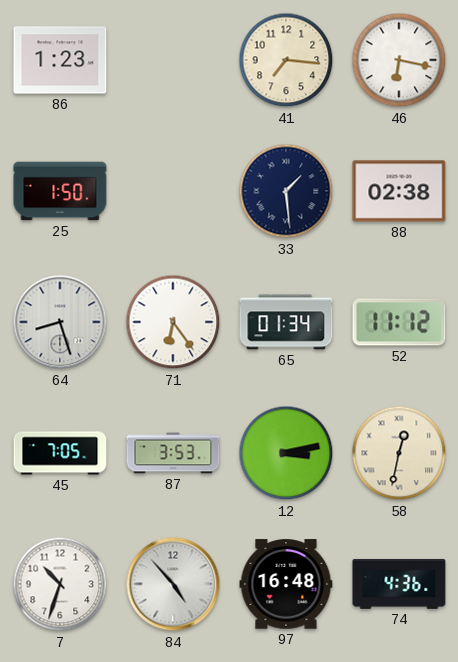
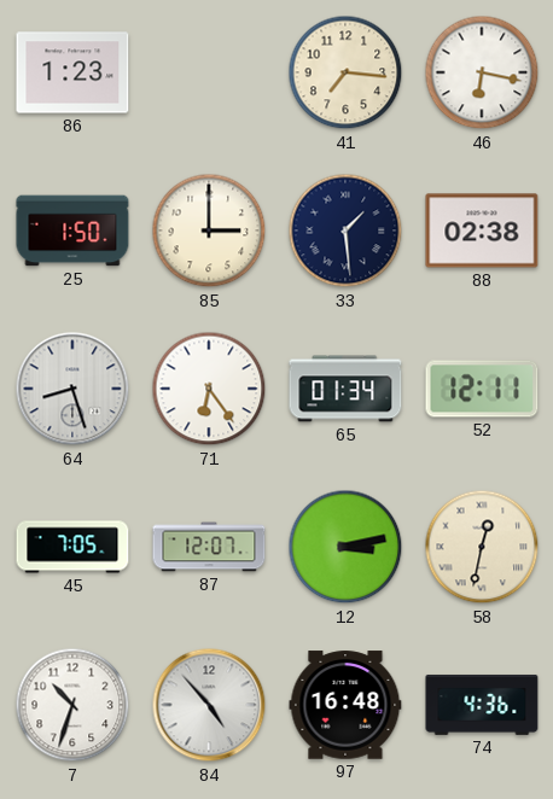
85: none -> 3:00 (209, 231)
52: 11:12 -> 12:11 (482, 389)
87: 3:53 -> 12:07 (209, 547)
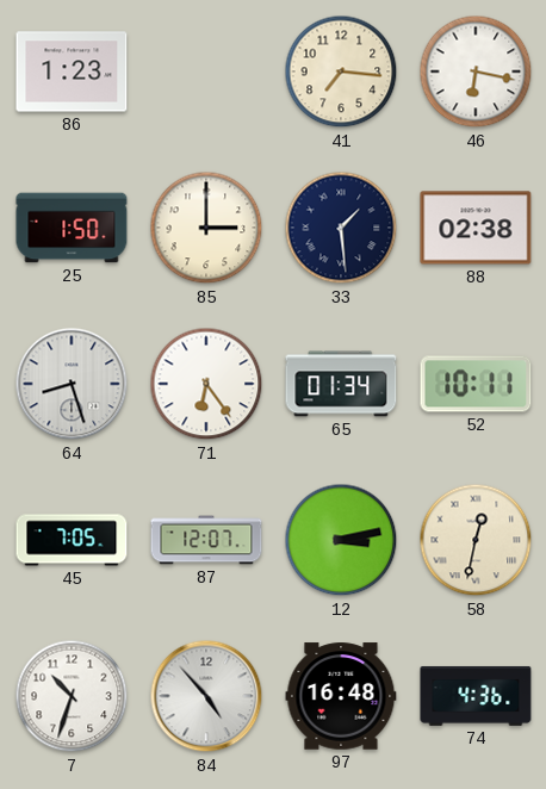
52: 12:11 -> 10:11 (476, 384)
